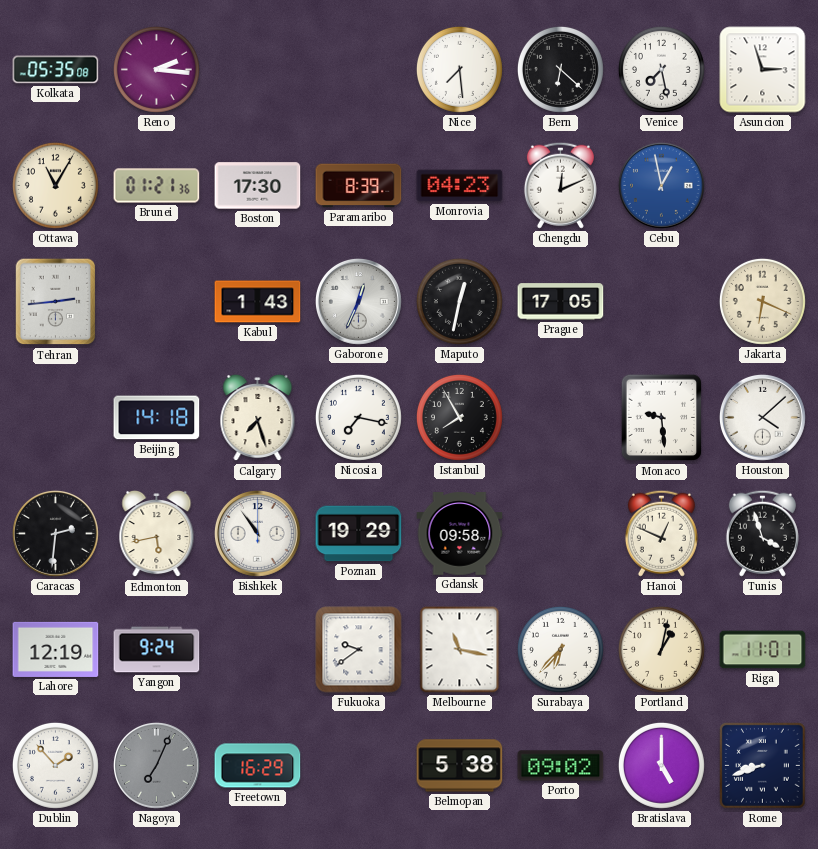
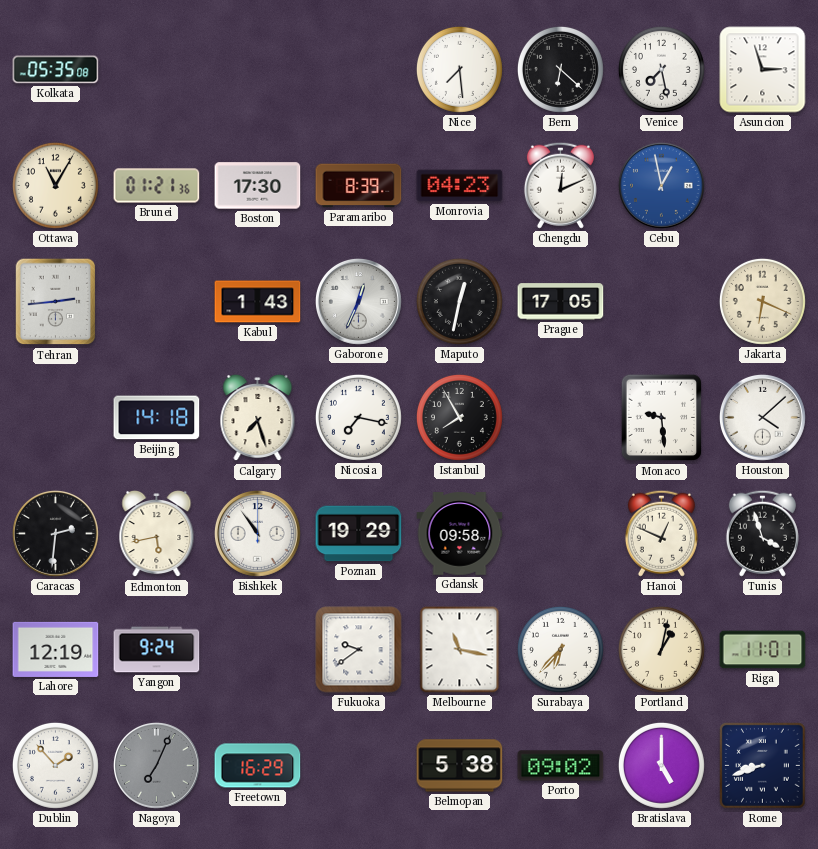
Reno: 2:16 -> none (156, 69)
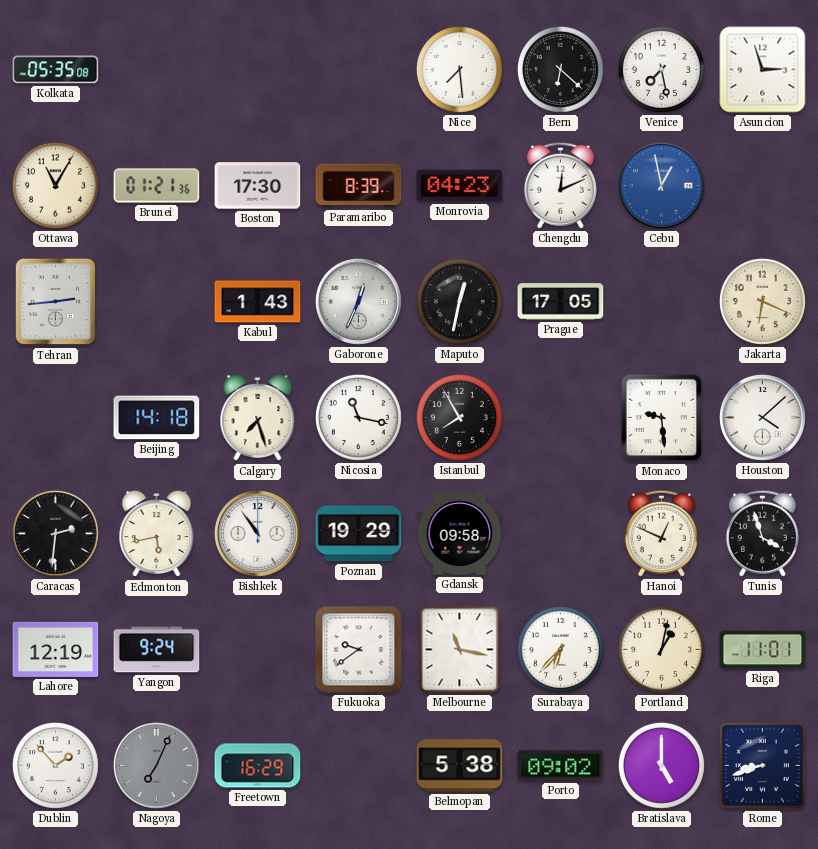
Nicosia: 7:17 -> 11:17 (358, 417)
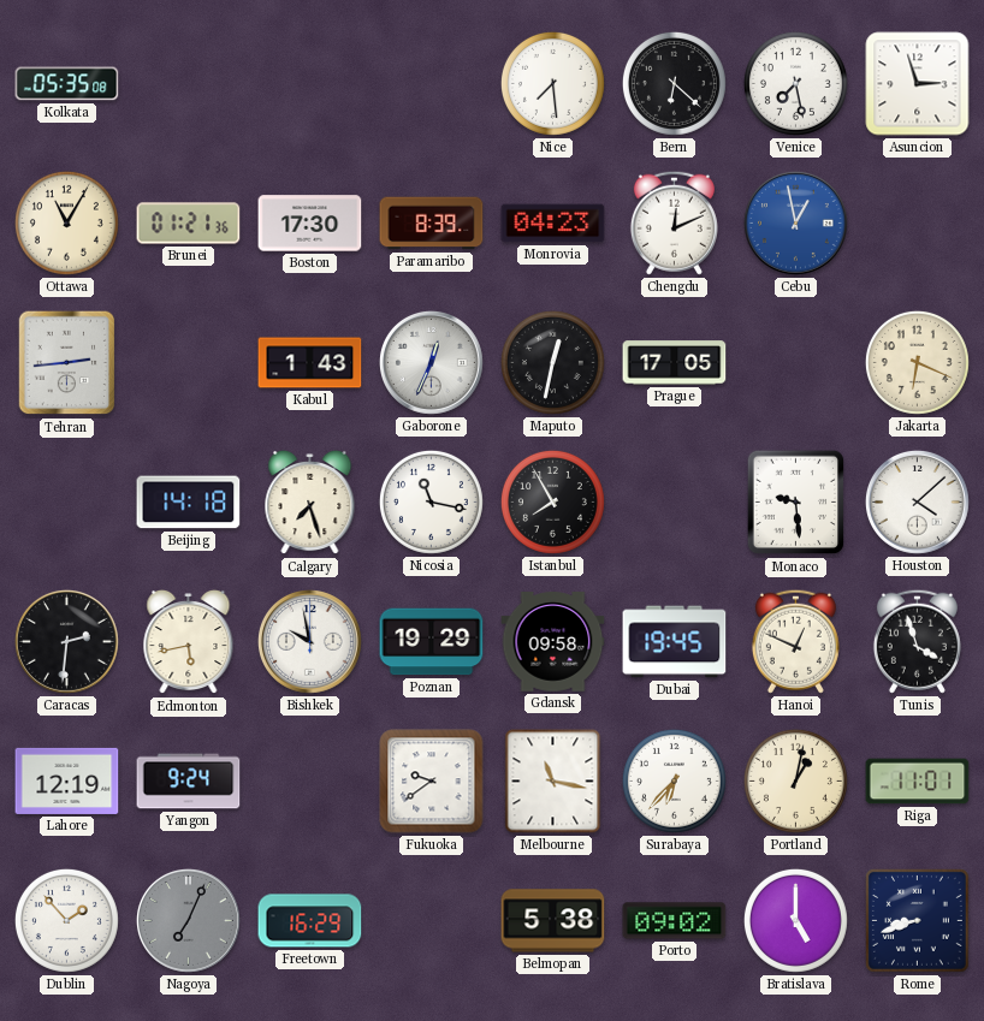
Bishkek: 10:54 -> 9:58 (309, 641)
Dubai: none -> 19:45 (675, 642)
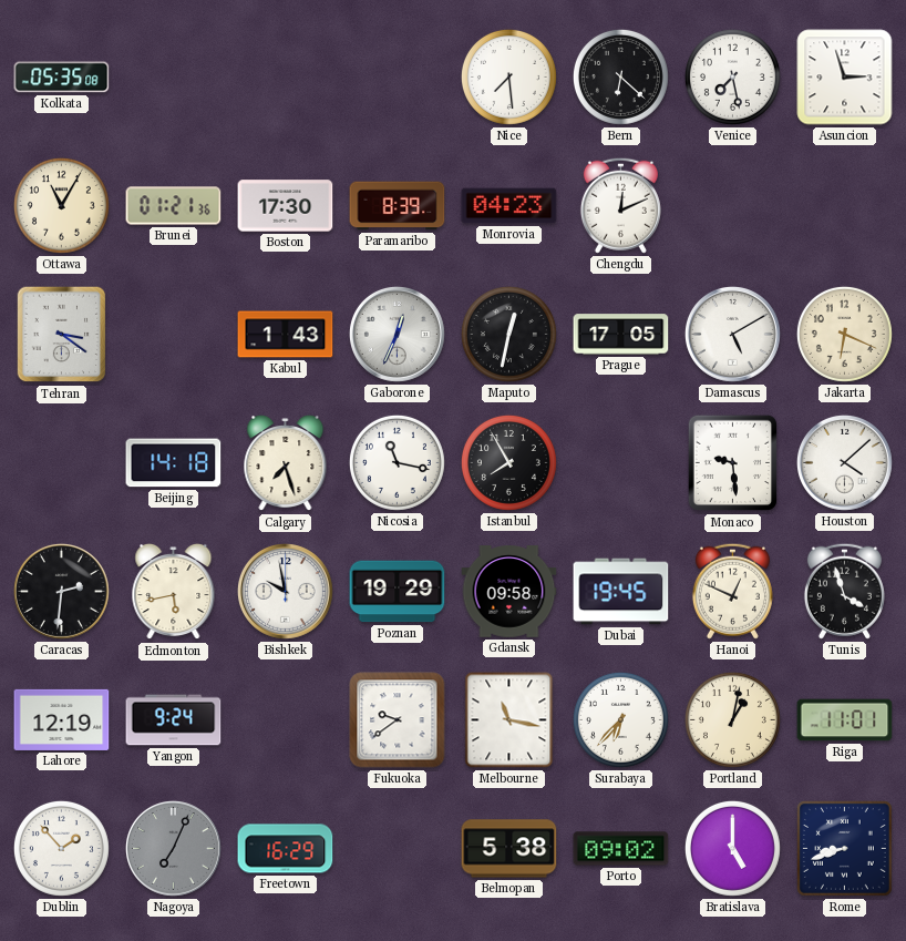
Cebu: 12:58 -> none (795, 222)
Tehran: 2:44 -> 3:21 (62, 335)
Damascus: none -> 5:10 (732, 334)
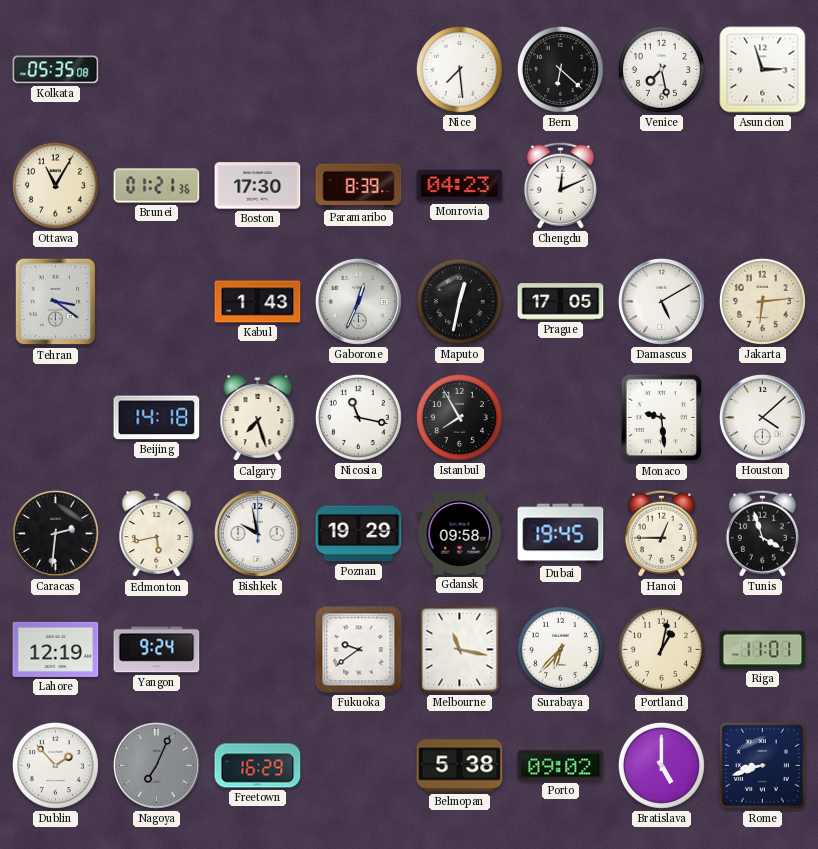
Jakarta: 6:19 -> 6:14 (762, 301)
Hanoi: 12:49 -> 12:45 (661, 533)
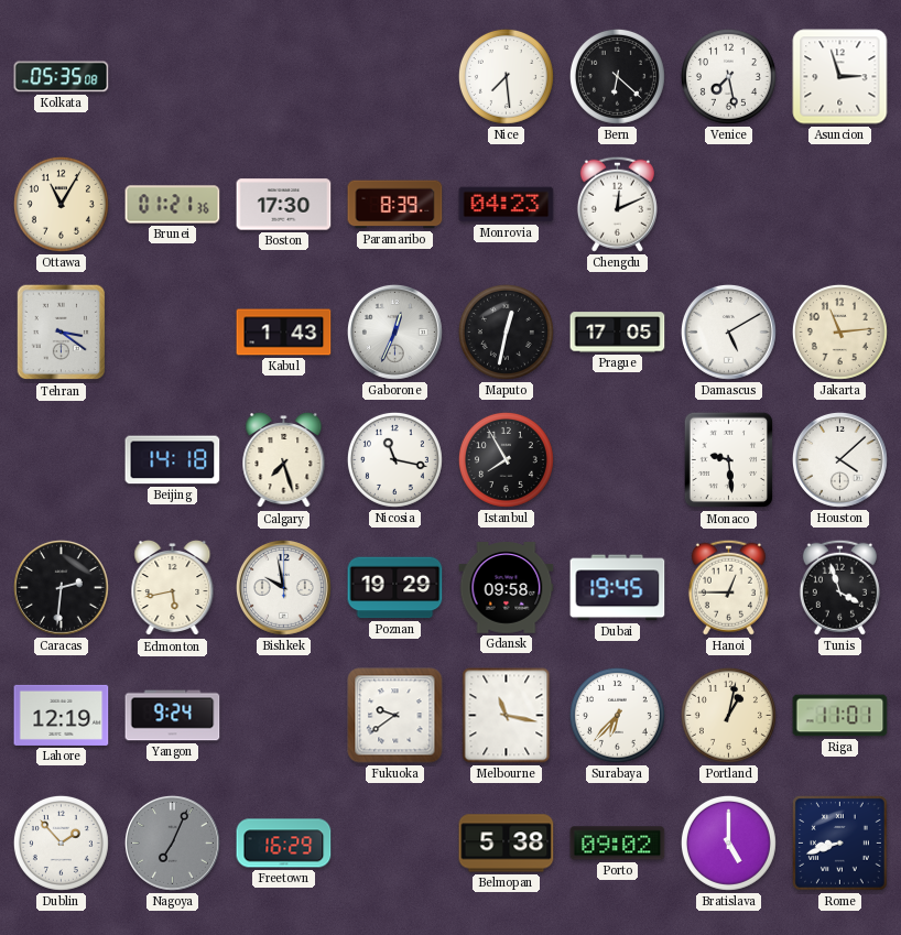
Jakarta: 6:14 -> 11:14 (839, 331)
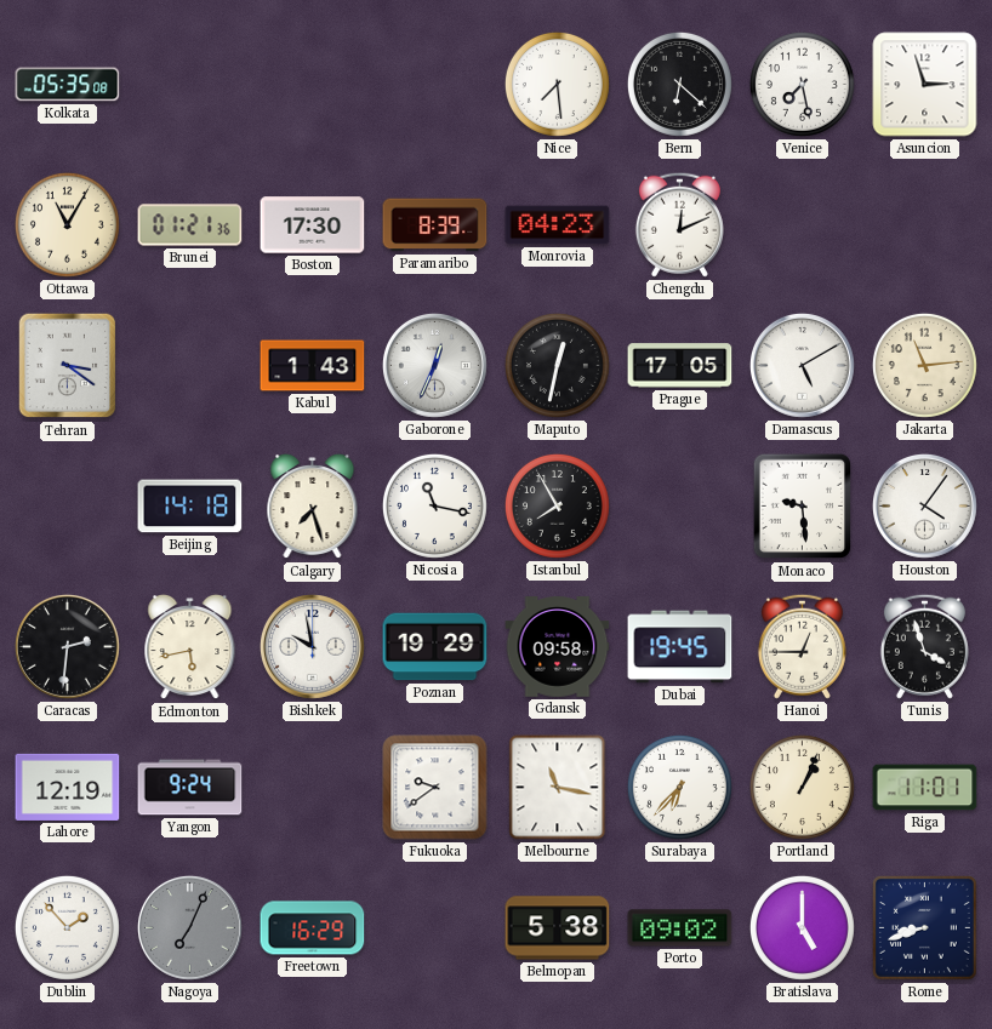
Houston: 4:08 -> 4:06 (924, 505)
Portland: 1:02 -> 1:04 (802, 787)
